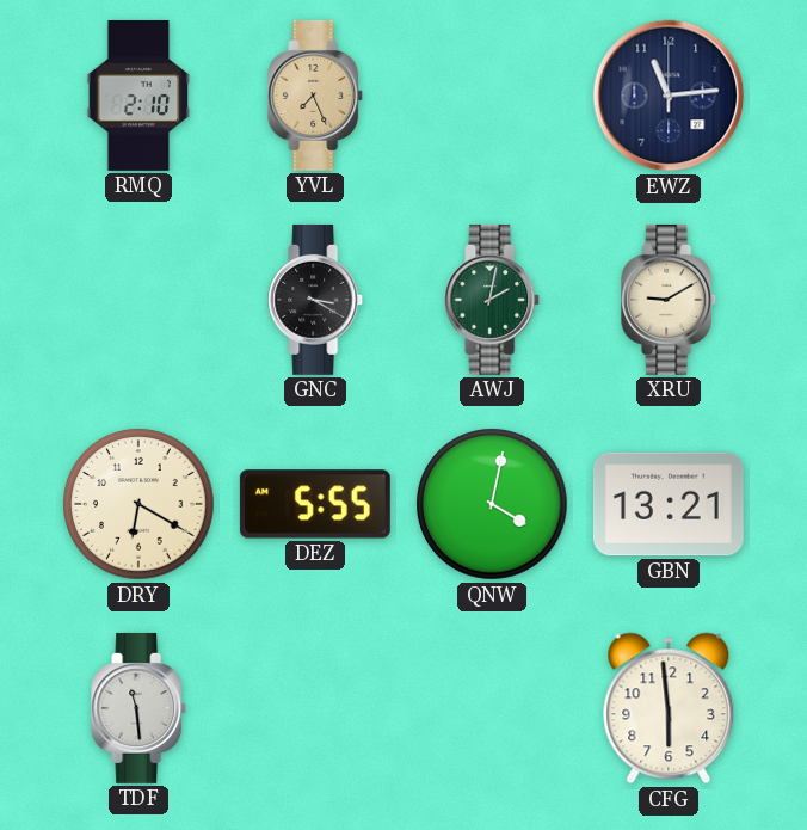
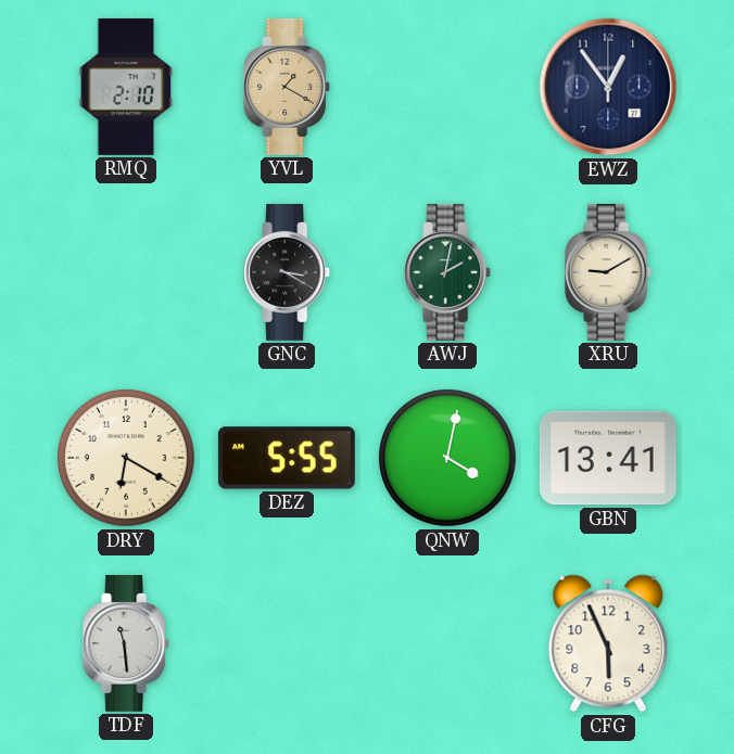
YVL: 7:26 -> 1:20 (288, 87)
EWZ: 11:14 -> 12:54 (608, 87)
GBN: 13:21 -> 13:41 (608, 458)
CFG: 5:59 -> 5:56 (608, 643)
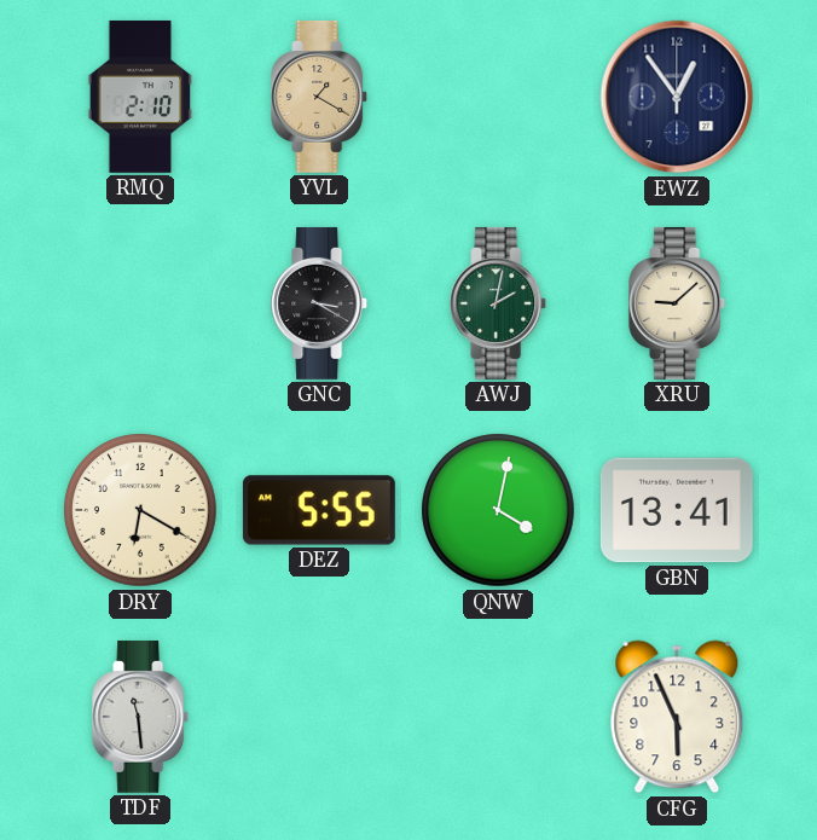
XRU: 9:10 -> 9:08 (678, 303)
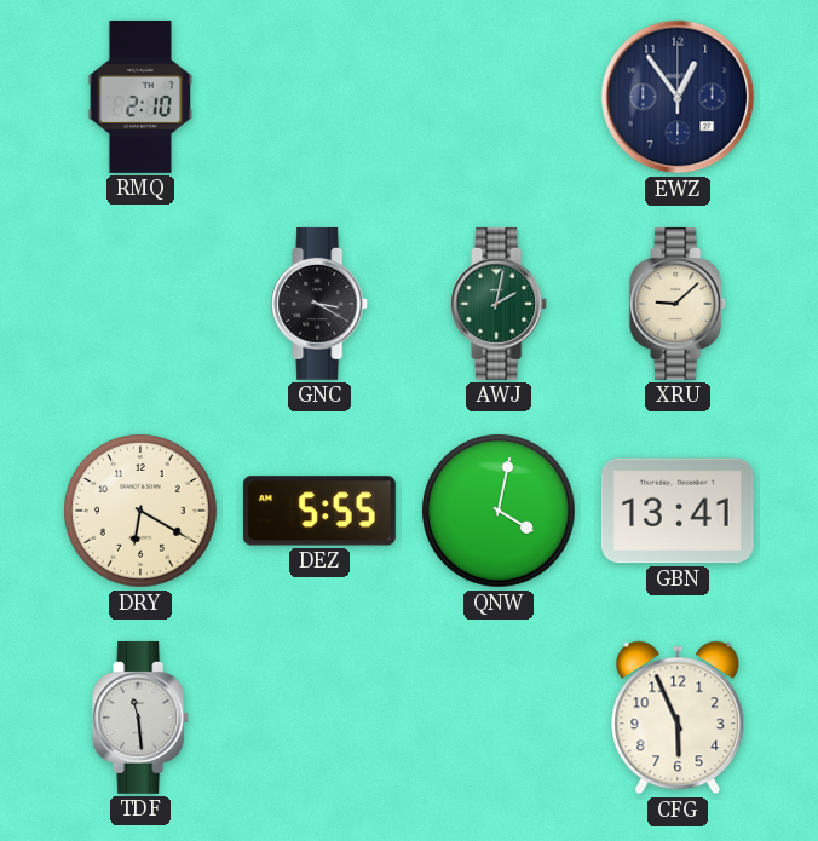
YVL: 1:20 -> none (320, 97)
